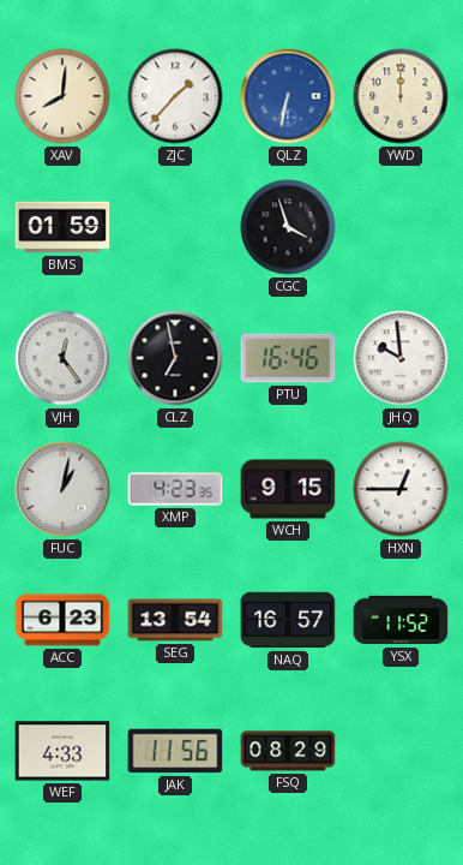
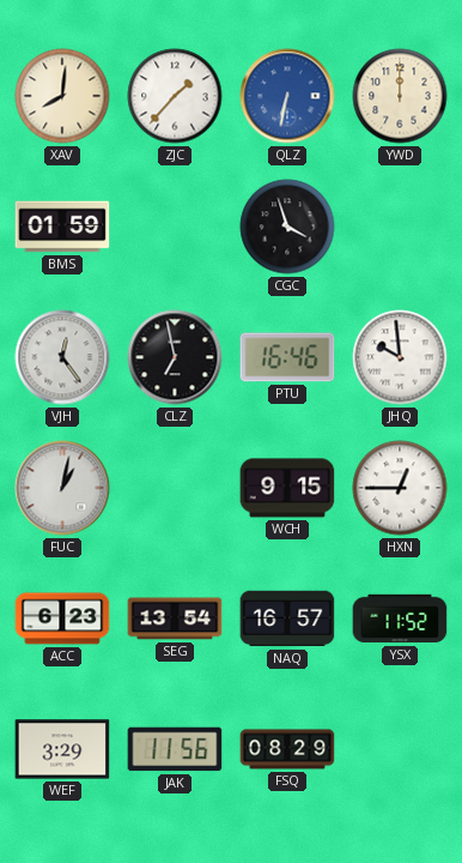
XMP: 4:23 -> none (175, 489)
WEF: 4:33 -> 3:29 (62, 749)
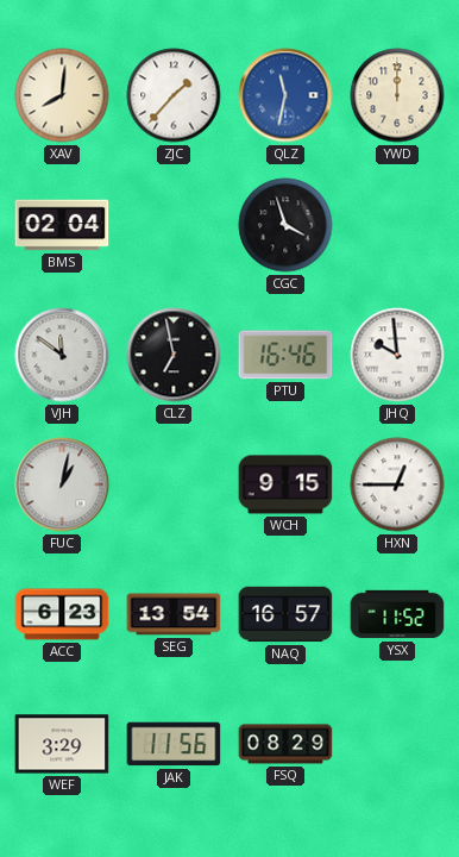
QLZ: 6:32 -> 11:32 (285, 95)
BMS: 01:59 -> 02:04 (62, 225)
VJH: 12:24 -> 11:51 (62, 355)
